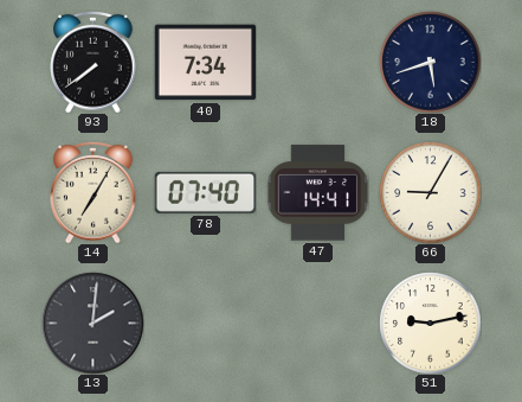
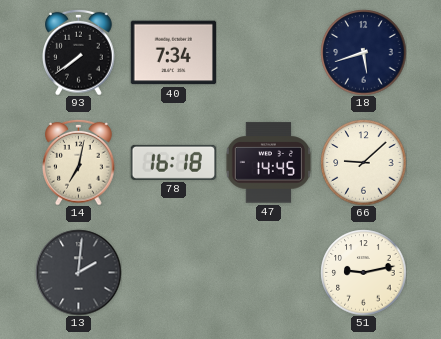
14: 7:05 -> 7:02 (79, 162)
78: 07:40 -> 16:18 (173, 162)
47: 14:41 -> 14:45 (268, 163)
66: 9:05 -> 9:08 (363, 162)
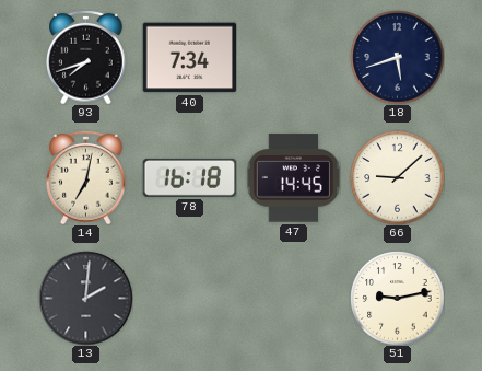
93: 7:39 -> 7:42 (86, 57)
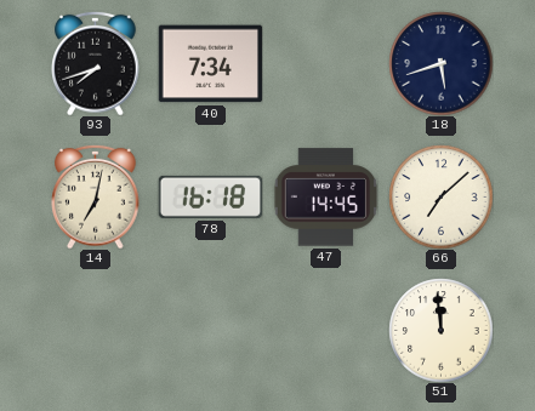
66: 9:08 -> 7:08 (440, 196)
13: 2:01 -> none (85, 298)
51: 9:13 -> 11:59 (440, 330)
